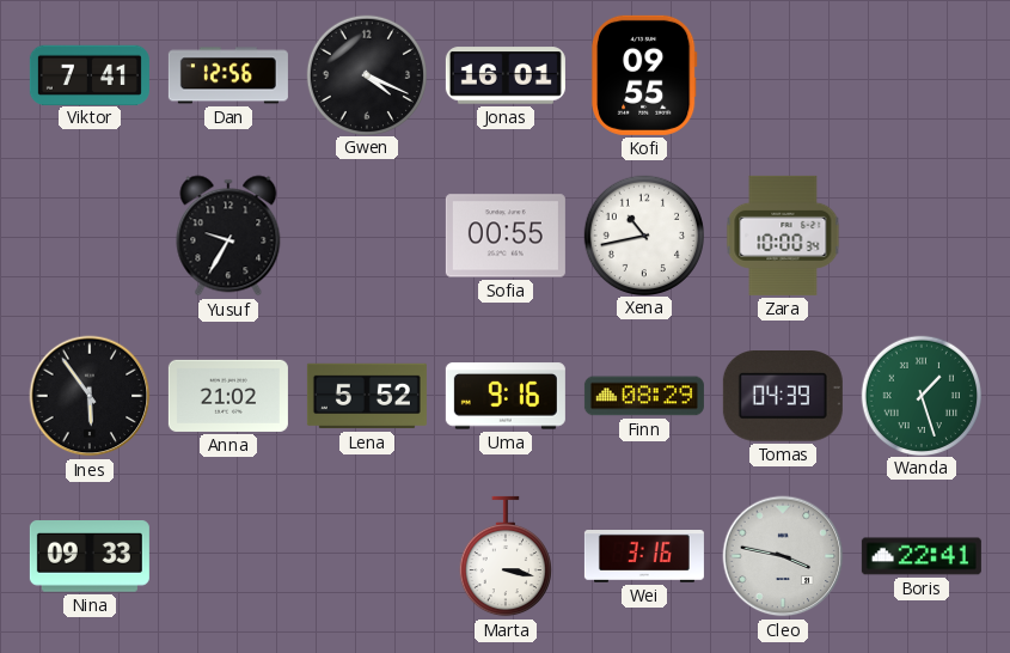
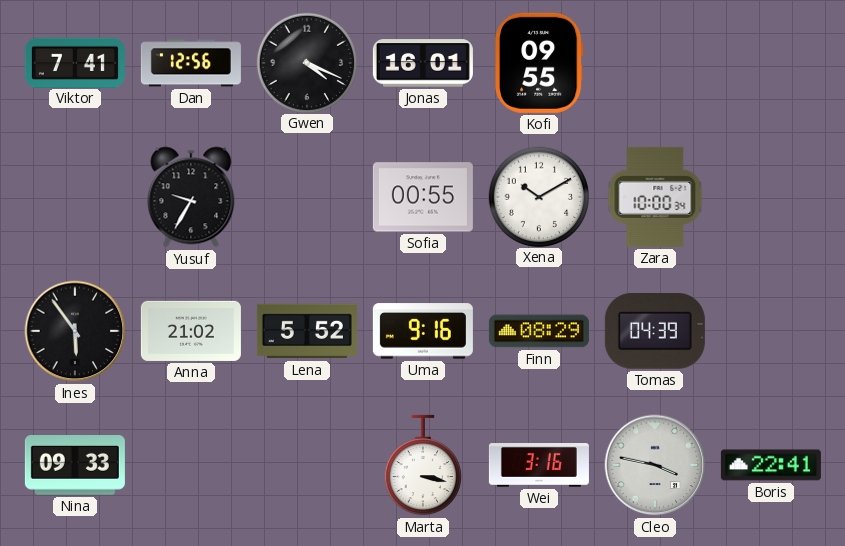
Xena: 10:43 -> 10:10 (538, 196)
Wanda: 1:27 -> none (920, 395)
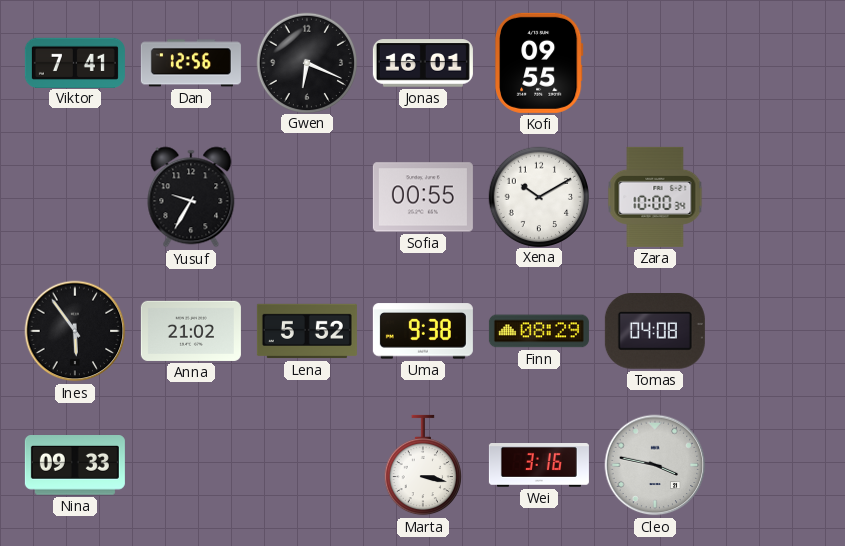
Gwen: 4:19 -> 6:19 (306, 62)
Uma: 9:16 -> 9:38 (423, 331)
Tomas: 04:39 -> 04:08 (655, 331)
Boris: 22:41 -> none (771, 465)
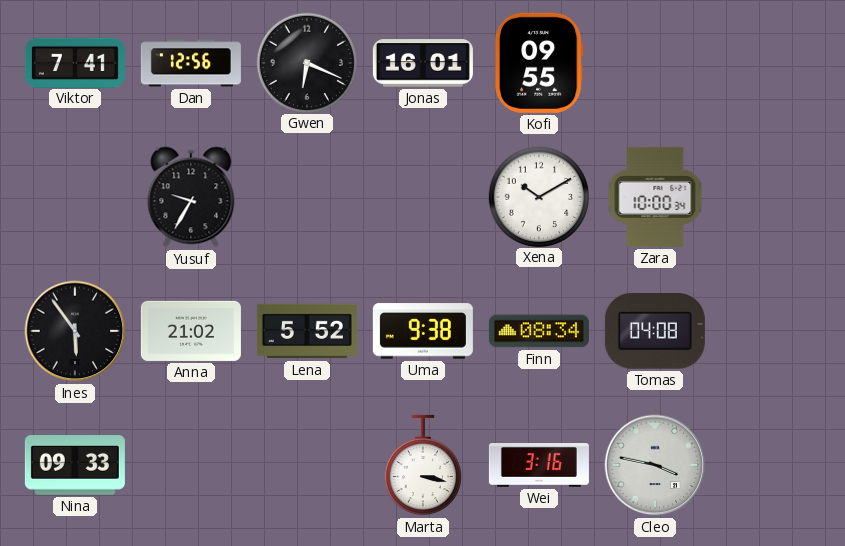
Sofia: 00:55 -> none (423, 197)
Finn: 08:29 -> 08:34 (539, 331)
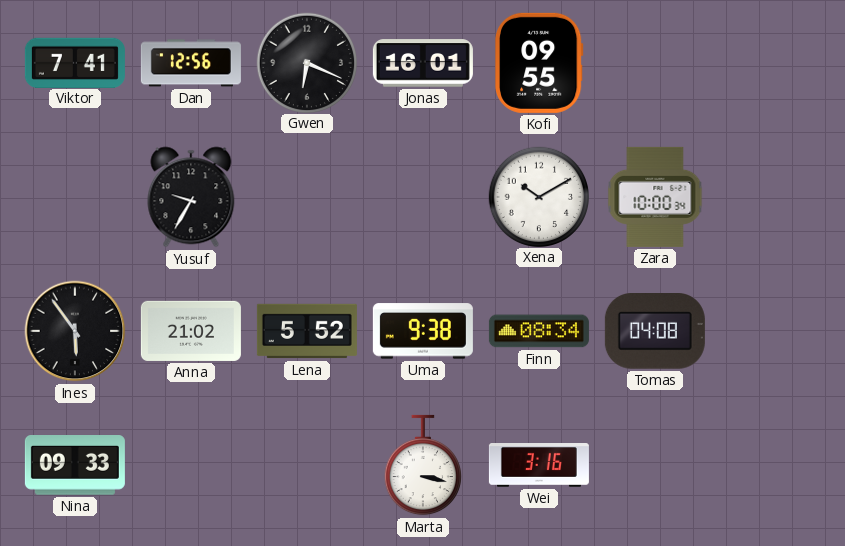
Cleo: 3:47 -> none (655, 465)
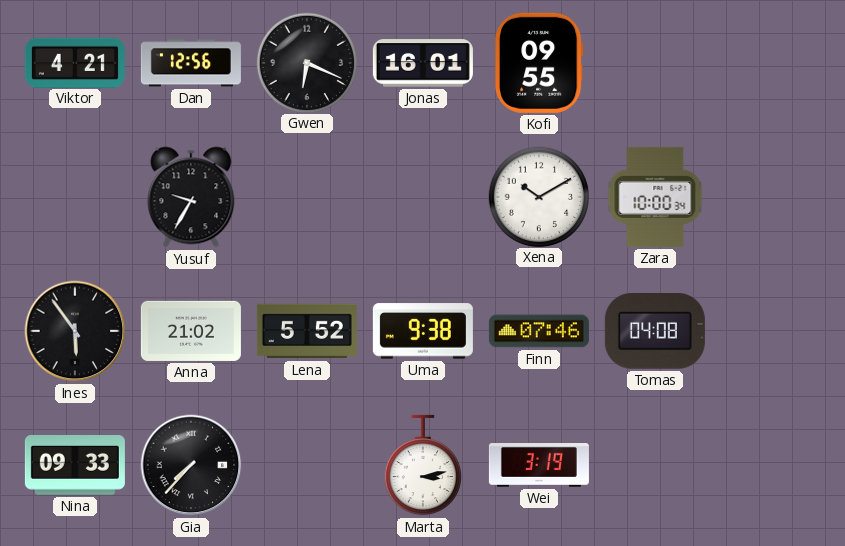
Viktor: 7:41 -> 4:21 (75, 62)
Finn: 08:34 -> 07:46 (539, 331)
Gia: none -> 7:37 (191, 465)
Marta: 3:17 -> 3:13 (423, 465)
Wei: 3:16 -> 3:19 (539, 466)
